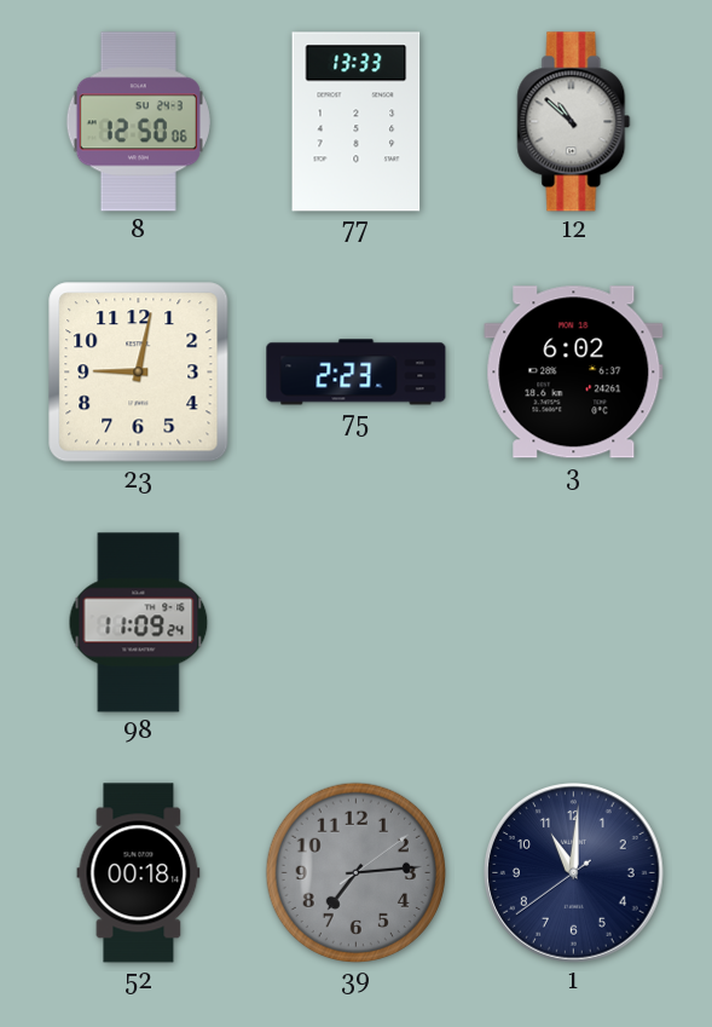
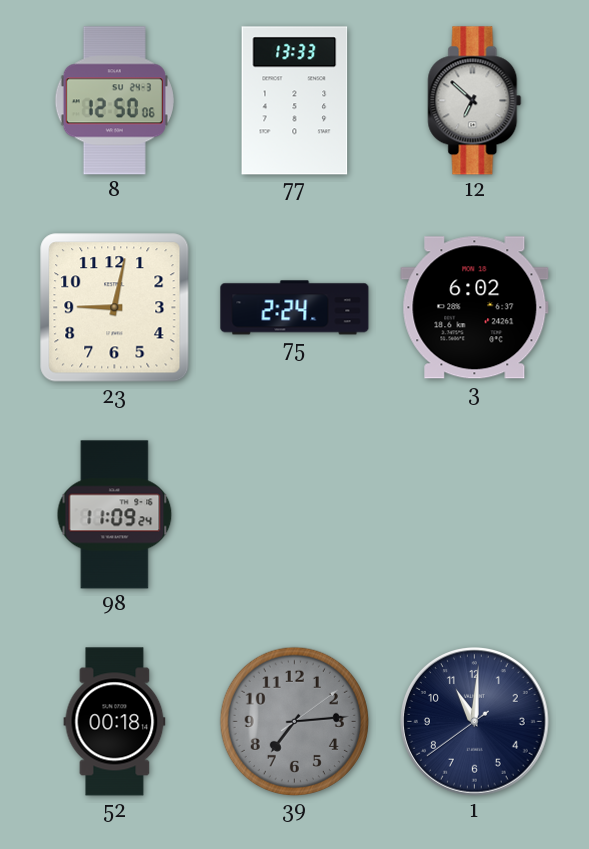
12: 10:52 -> 6:52 (475, 101)
75: 2:23 -> 2:24 (295, 308)
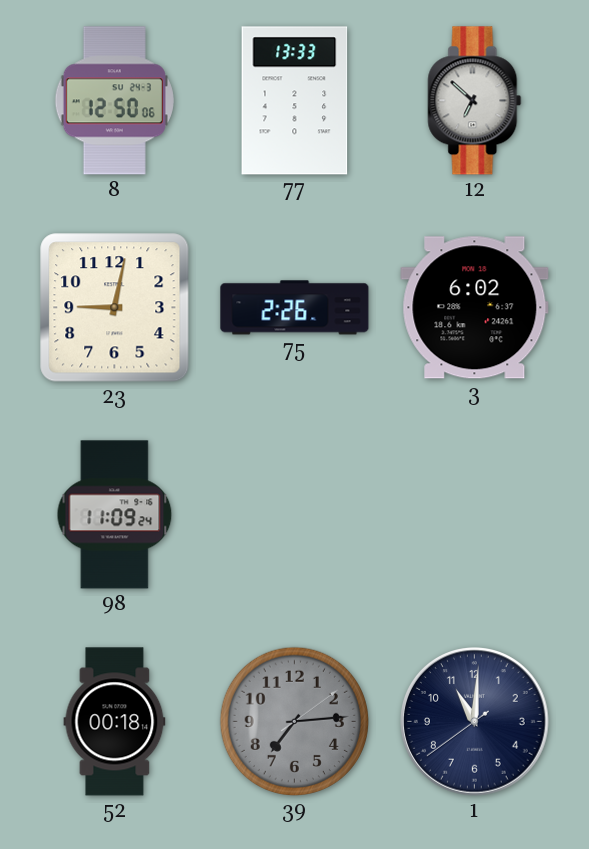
75: 2:24 -> 2:26 (295, 308)
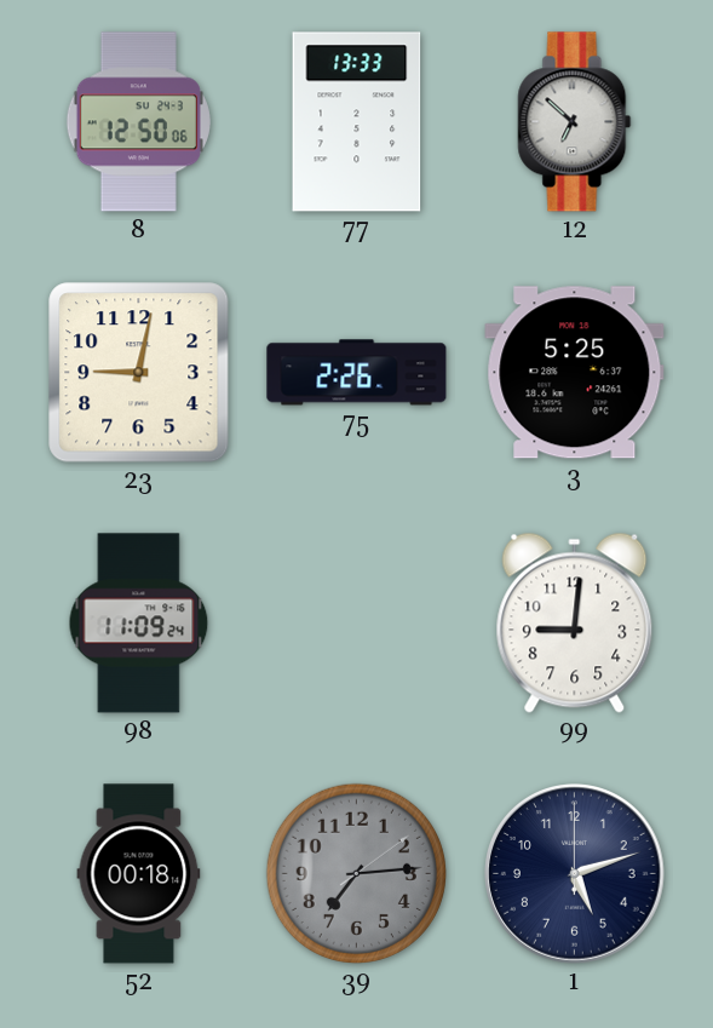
3: 6:02 -> 5:25 (575, 373)
99: none -> 9:01 (575, 622)
1: 11:00 -> 5:12 (575, 874)
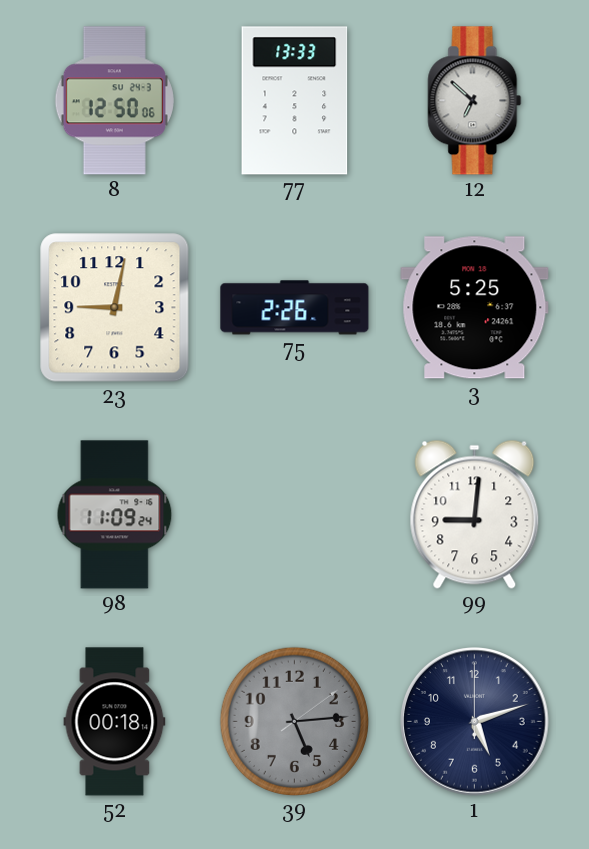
39: 7:14 -> 5:14 (294, 721)
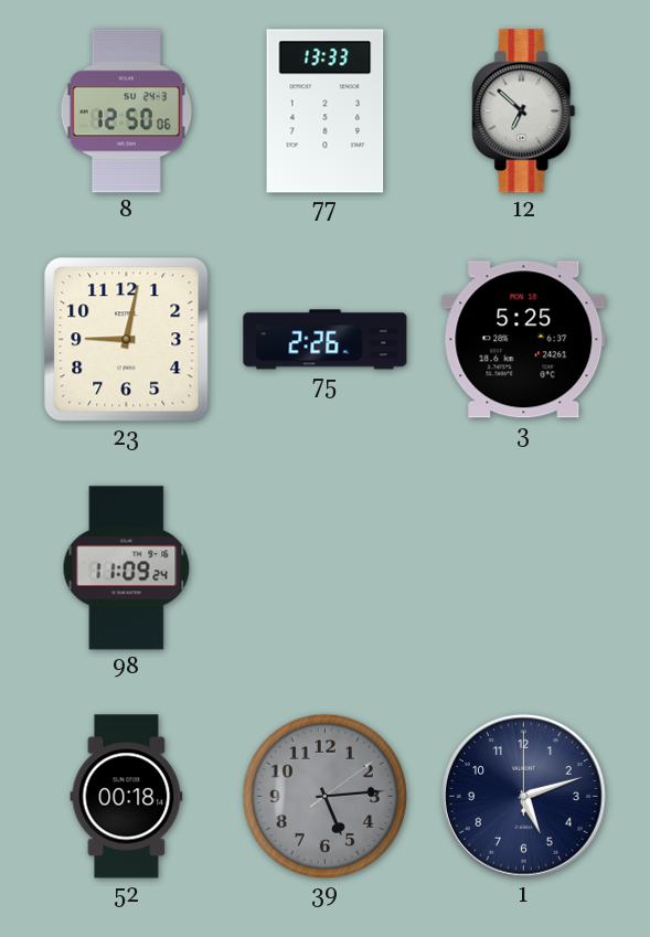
99: 9:01 -> none (475, 514)
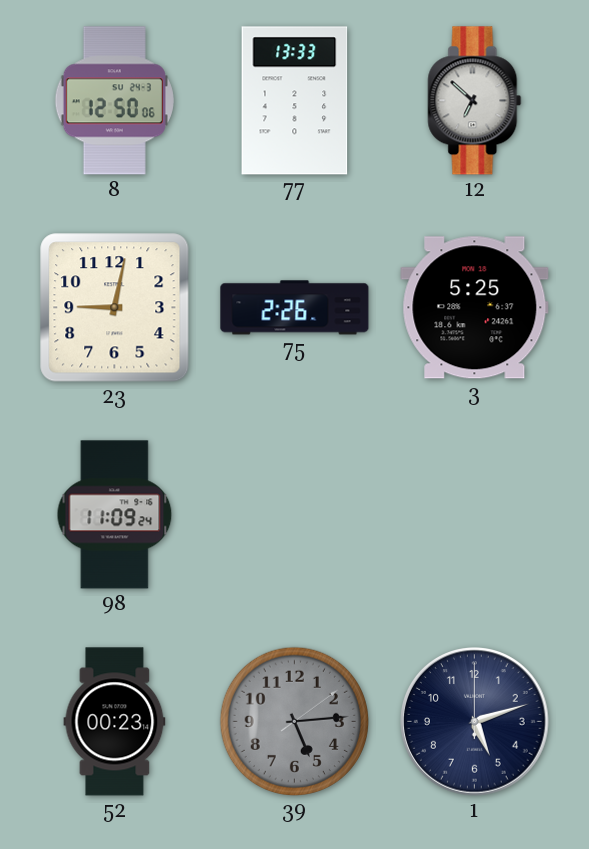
52: 00:18 -> 00:23 (115, 722)
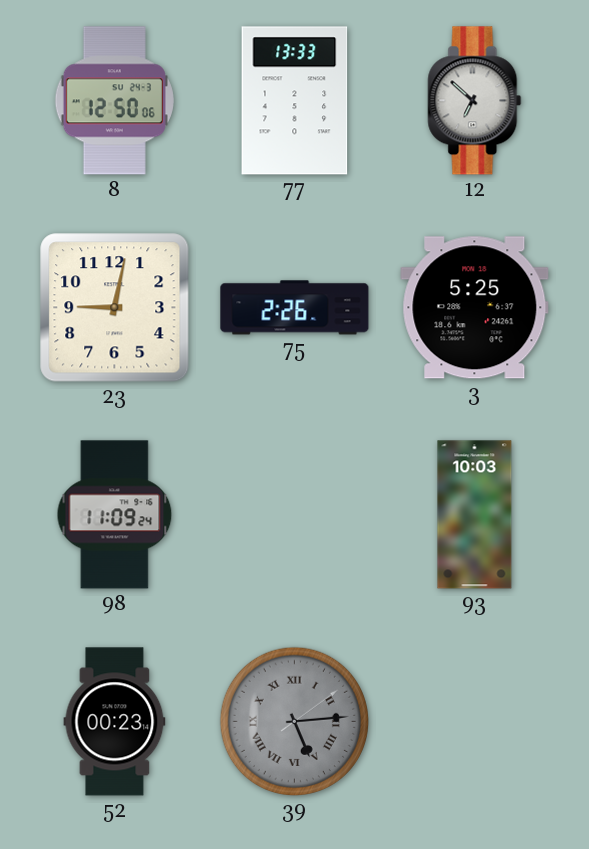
93: none -> 10:03 (475, 515)
39 numerals: Arabic -> Roman (294, 721)
1: 5:12 -> none (475, 722)
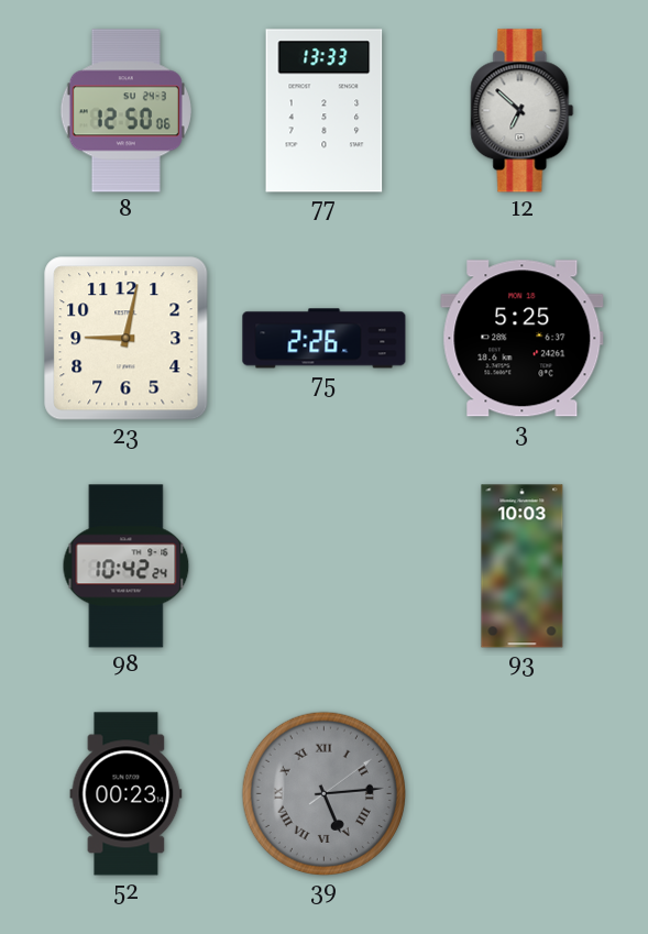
98: 11:09 -> 10:42 (127, 567)
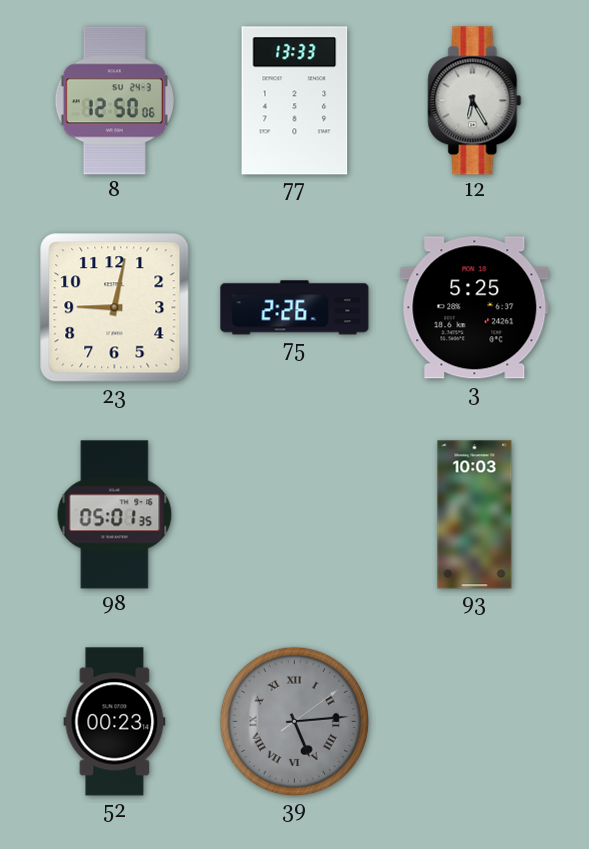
12: 6:52 -> 6:25 (475, 101)
98: 10:42 -> 05:01 (115, 515)
